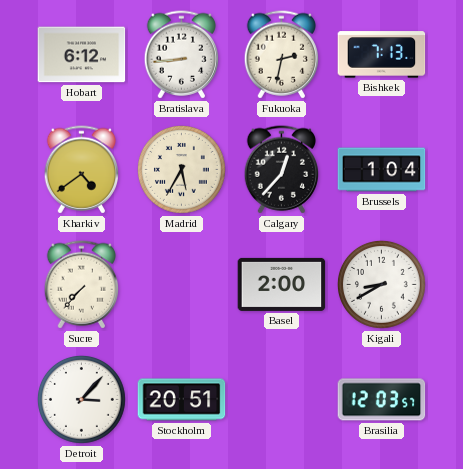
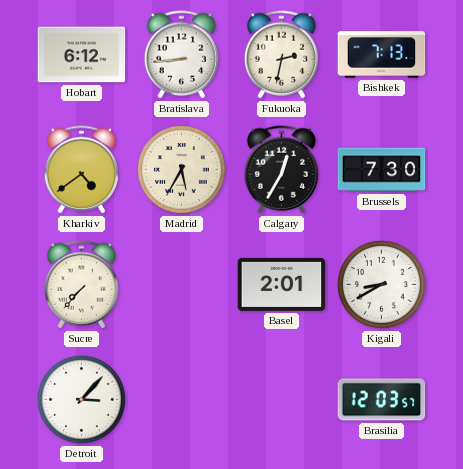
Calgary: 12:37 -> 12:35 (281, 170)
Brussels: 1:04 -> 7:30 (382, 170)
Basel: 2:00 -> 2:01 (282, 284)
Stockholm: 20:51 -> none (182, 400)
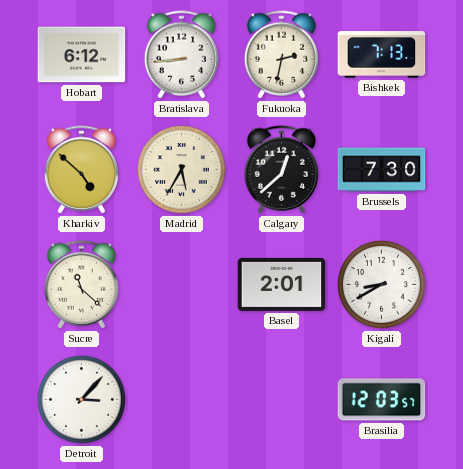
Kharkiv: 4:39 -> 4:52 (81, 170)
Calgary: 12:35 -> 12:38 (281, 170)
Sucre: 7:37 -> 11:22 (81, 285)
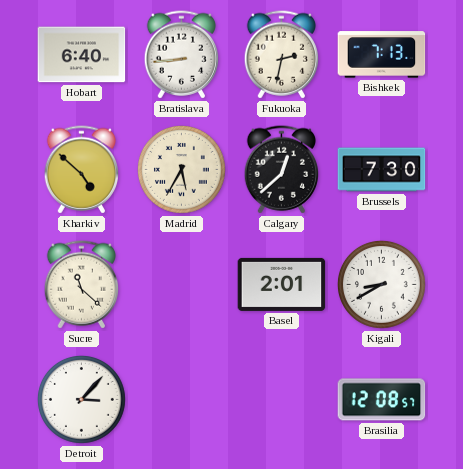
Hobart: 6:12 -> 6:40 (82, 55)
Brasilia: 12:03 -> 12:08 (382, 400)
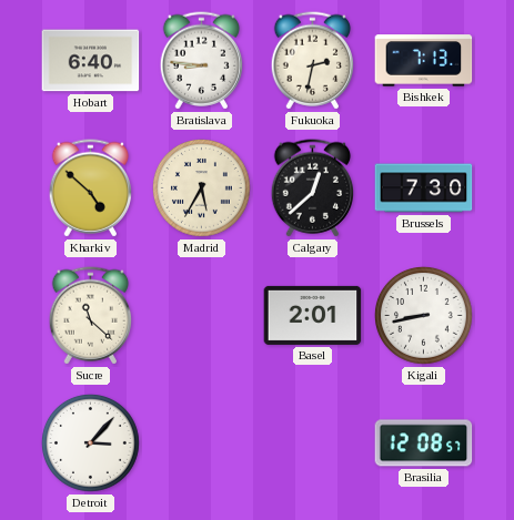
Bratislava: 8:44 -> 8:46 (201, 61)
Kigali: 8:40 -> 8:43 (424, 316)
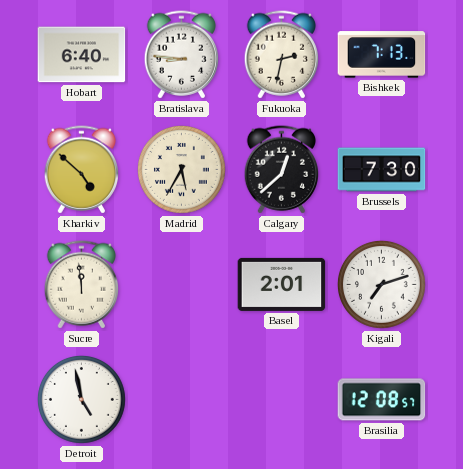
Sucre: 11:22 -> 11:59 (81, 285)
Kigali: 8:43 -> 7:12 (382, 285)
Detroit: 3:07 -> 4:58 (82, 400)
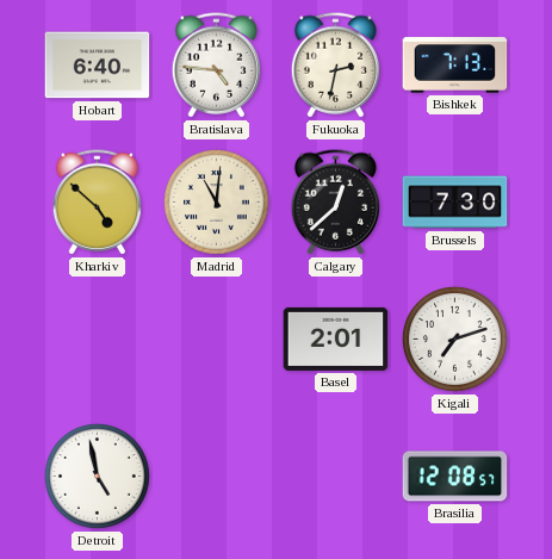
Bratislava: 8:46 -> 4:46 (216, 66)
Madrid: 5:35 -> 11:01 (217, 203)
Sucre: 11:59 -> none (81, 285)
